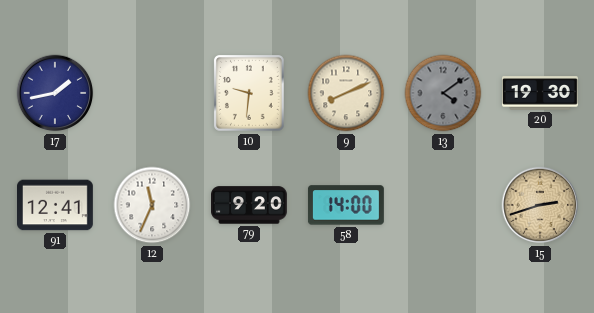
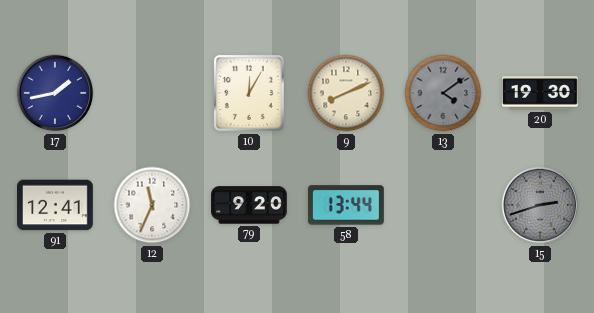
10: 9:31 -> 12:05 (249, 94)
58: 14:00 -> 13:44 (346, 205)
15 dial: champagne -> grey (540, 205)
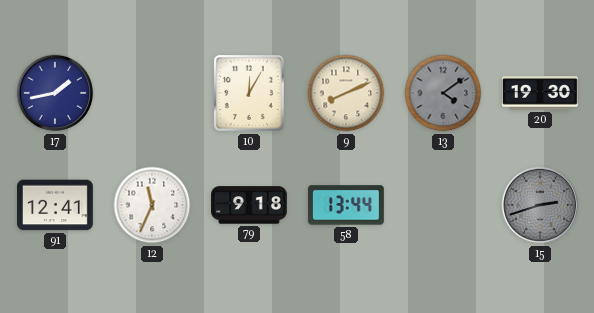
79: 9:20 -> 9:18 (250, 205)
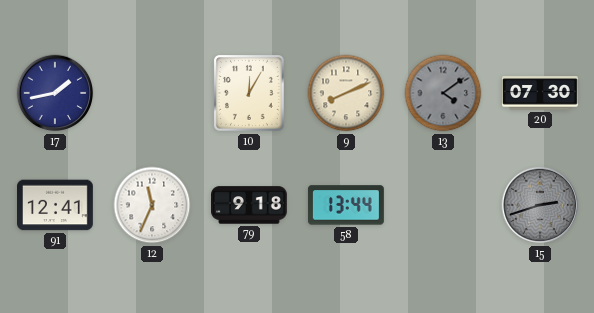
20: 19:30 -> 07:30 (541, 93)
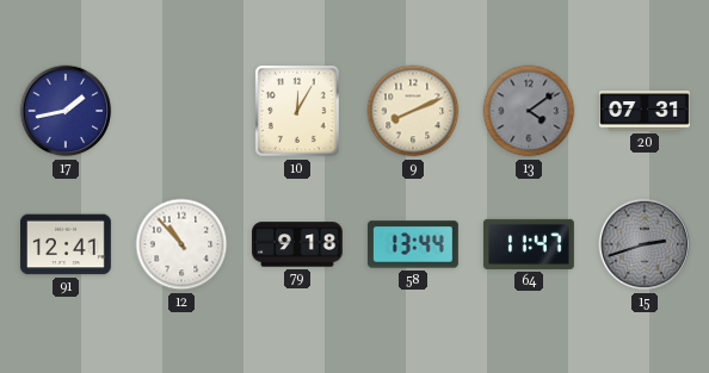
20: 07:30 -> 07:31 (646, 111)
12: 11:34 -> 10:53 (181, 244)
64: none -> 11:47 (529, 244)
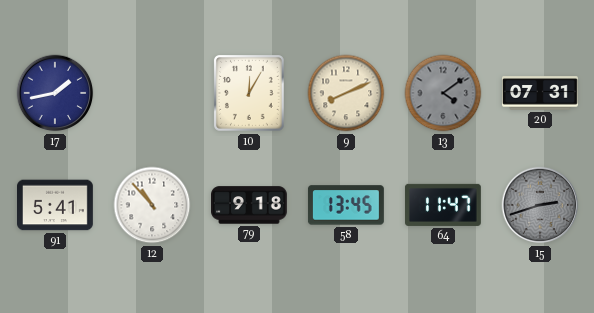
91: 12:41 -> 5:41 (56, 205)
58: 13:44 -> 13:45 (346, 205)
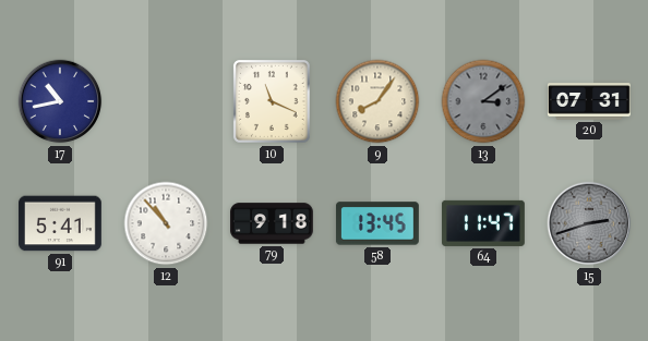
17: 1:43 -> 10:43 (60, 101)
10: 12:05 -> 11:19 (272, 102)
9: 8:11 -> 8:06 (377, 101)
13: 4:09 -> 3:09 (483, 101)
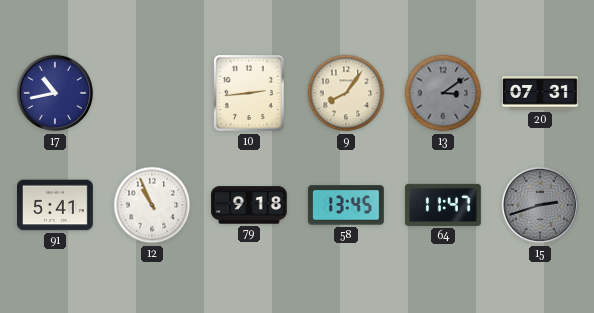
10: 11:19 -> 2:44 (249, 94)
12: 10:53 -> 10:56 (152, 205)
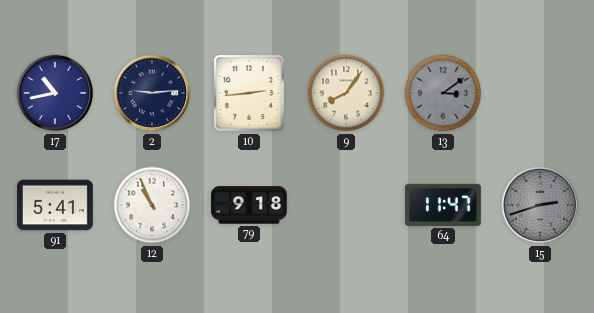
2: none -> 9:14 (152, 93)
20: 07:31 -> none (541, 93)
58: 13:45 -> none (346, 205)
